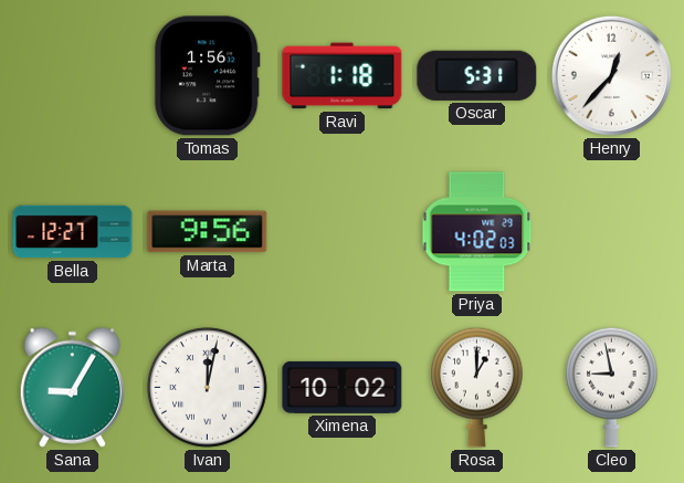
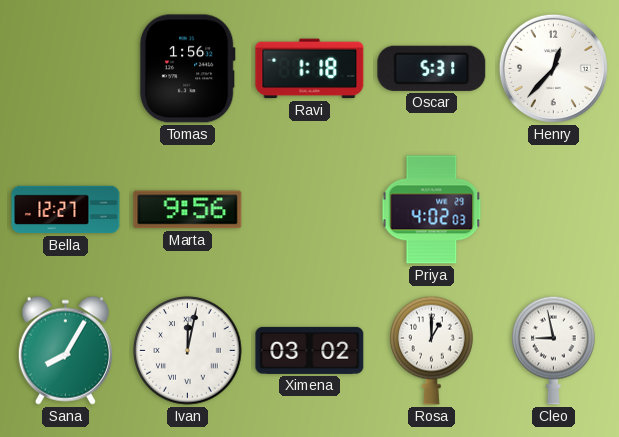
Sana: 9:05 -> 8:05 (65, 350)
Ximena: 10:02 -> 03:02 (310, 350)
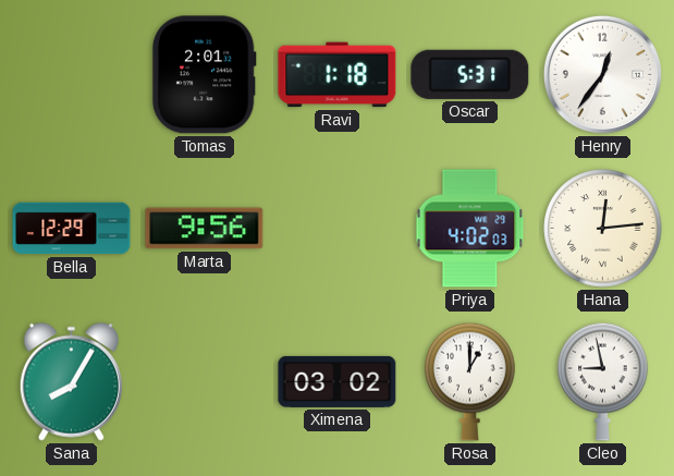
Tomas: 1:56 -> 2:01 (204, 75)
Henry: 12:37 -> 12:36 (602, 74)
Bella: 12:27 -> 12:29 (72, 229)
Hana: none -> 12:14 (603, 229)
Ivan: 12:02 -> none (188, 351)
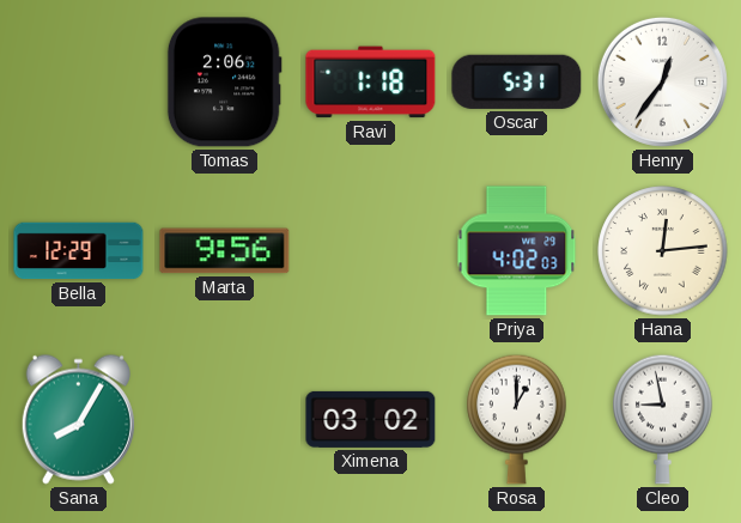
Tomas: 2:01 -> 2:06 (224, 83)
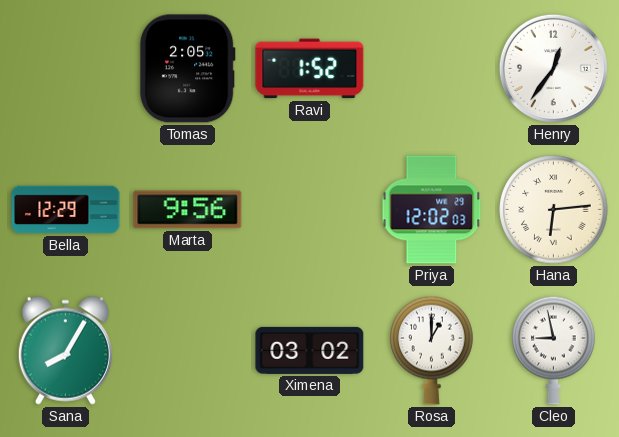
Tomas: 2:06 -> 2:05 (187, 69)
Ravi: 1:18 -> 1:52 (310, 69)
Oscar: 5:31 -> none (517, 81)
Priya: 4:02 -> 12:02 (432, 210)
Hana: 12:14 -> 6:14 (554, 210)
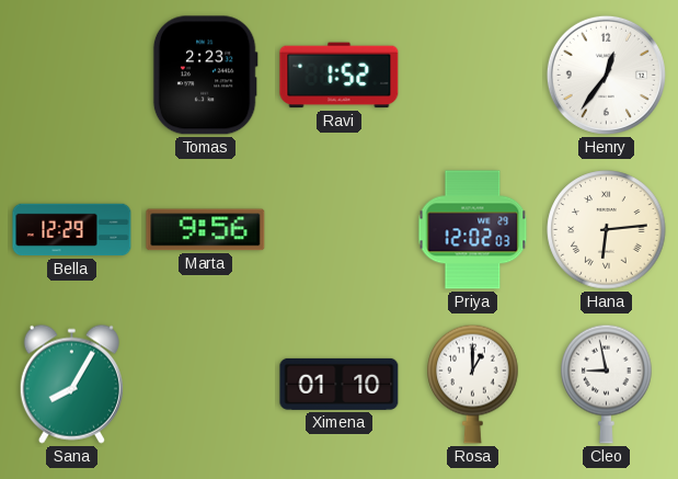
Tomas: 2:05 -> 2:23 (205, 76)
Ximena: 03:02 -> 01:10 (340, 384)
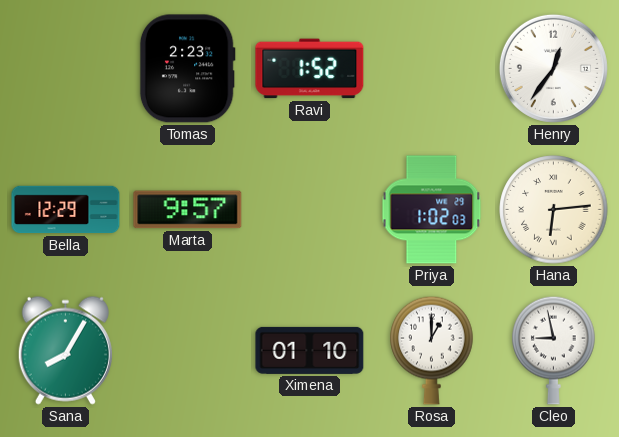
Marta: 9:56 -> 9:57 (188, 210)
Priya: 12:02 -> 1:02 (432, 210)
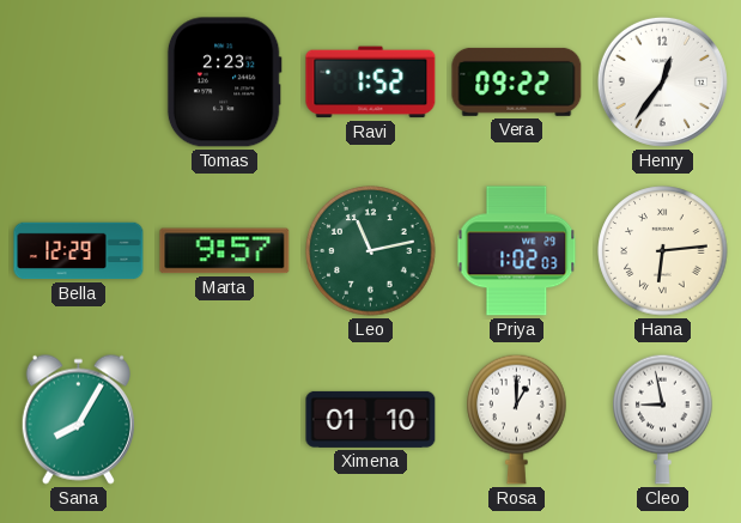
Vera: none -> 09:22 (517, 81)
Leo: none -> 11:13 (371, 251)
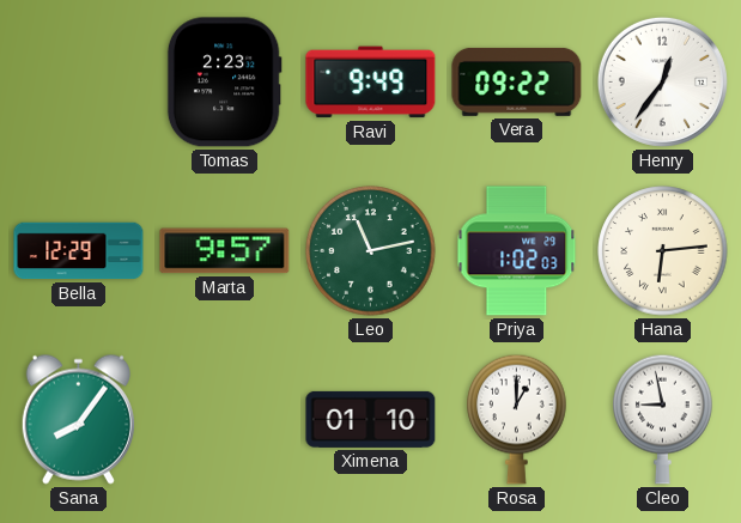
Ravi: 1:52 -> 9:49 (371, 83)
Sana: 8:05 -> 8:06 (78, 419)
